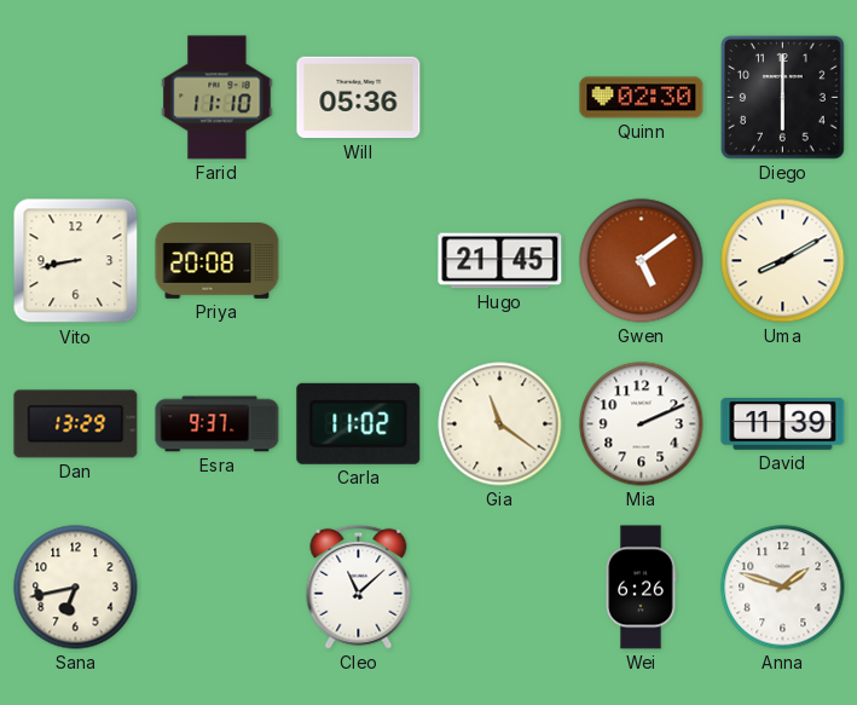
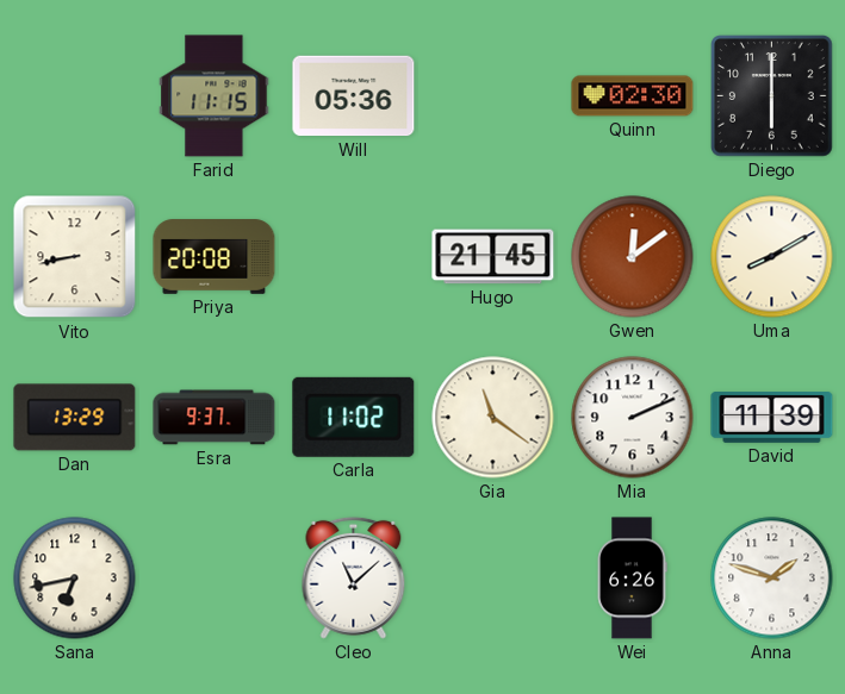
Farid: 11:10 -> 11:15 (215, 96)
Gwen: 5:09 -> 12:09 (633, 257)
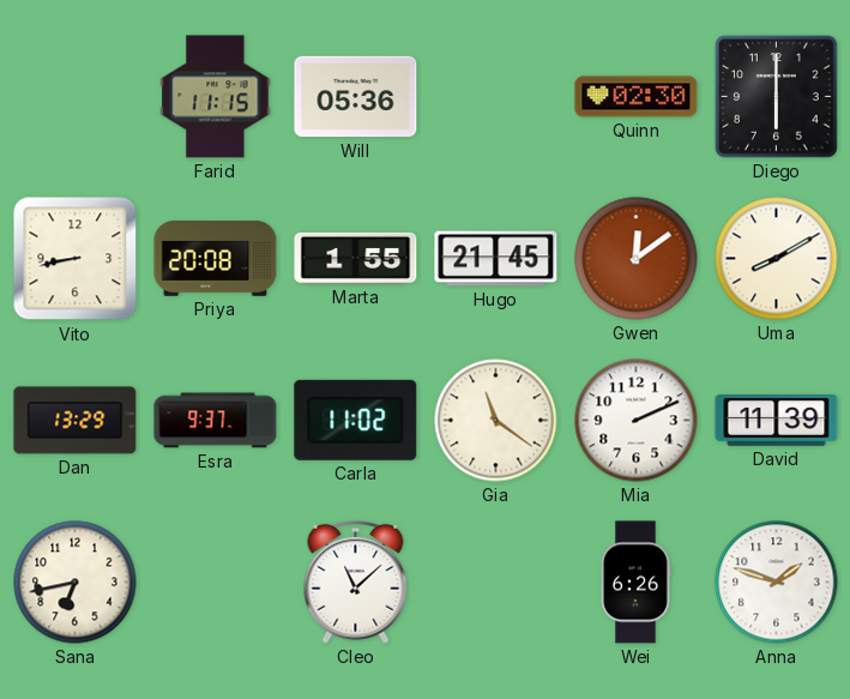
Marta: none -> 1:55 (356, 258)
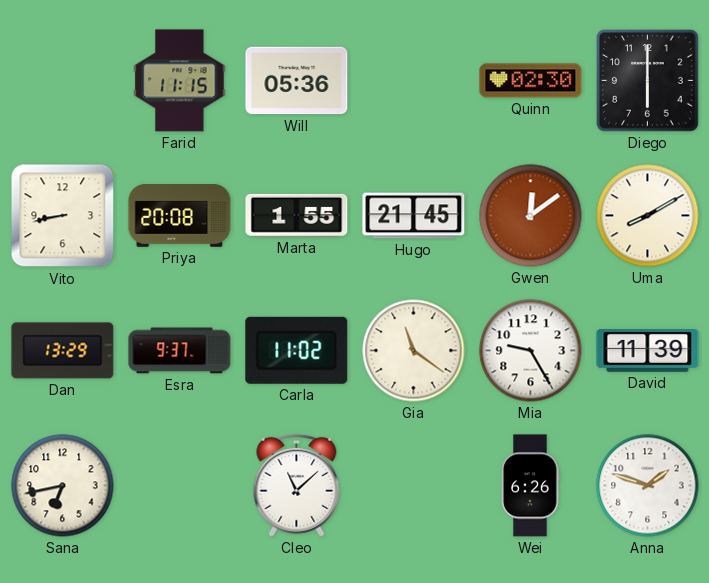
Mia: 2:11 -> 9:25 (531, 351)
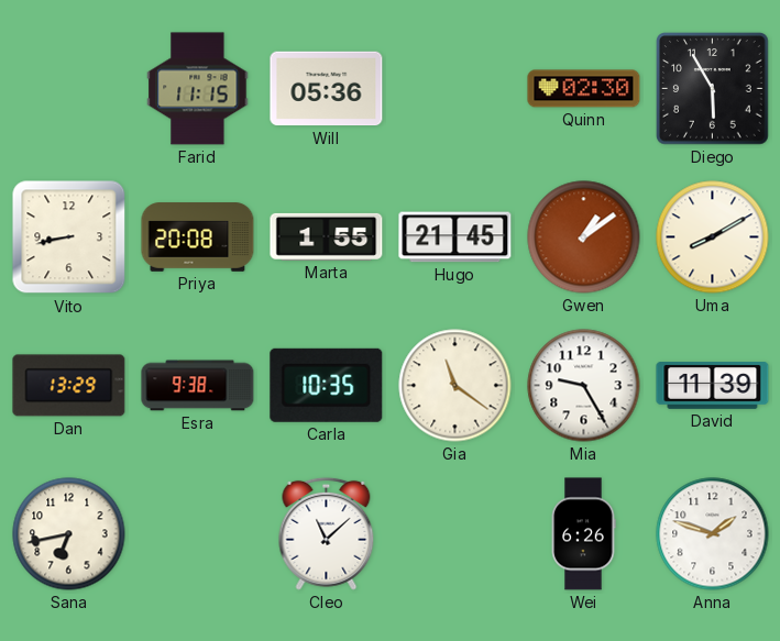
Diego: 6:00 -> 5:55 (713, 89)
Gwen: 12:09 -> 1:09 (584, 237)
Esra: 9:37 -> 9:38 (198, 386)
Carla: 11:02 -> 10:35 (327, 385)
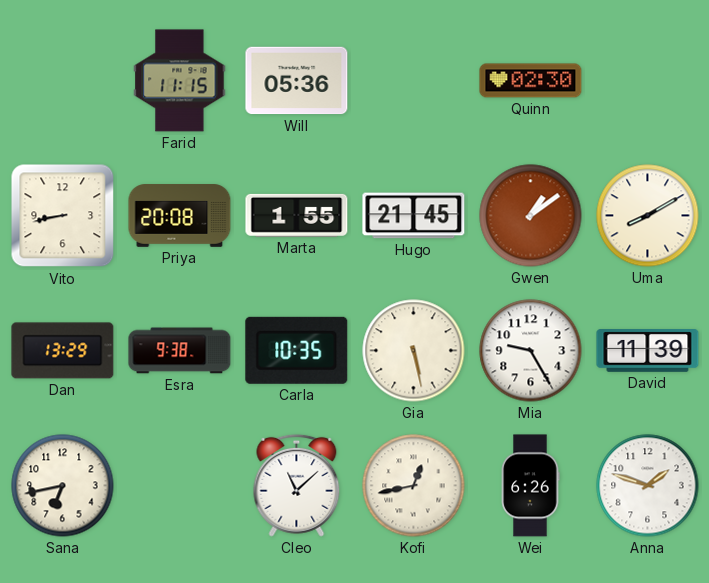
Diego: 5:55 -> none (713, 89)
Gia: 11:21 -> 5:28 (414, 351)
Kofi: none -> 12:43 (414, 486)
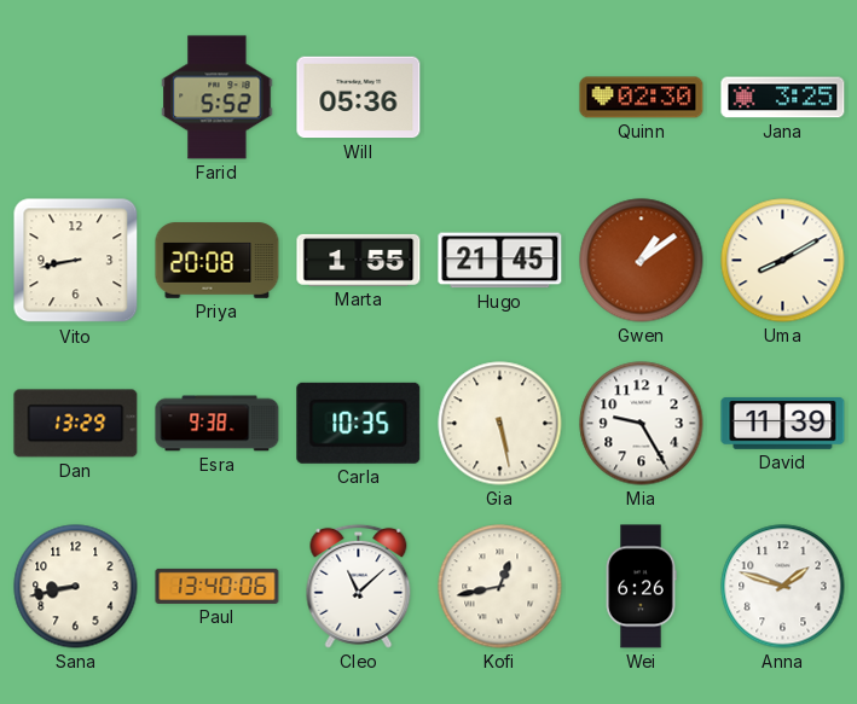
Farid: 11:15 -> 5:52 (218, 98)
Jana: none -> 3:25 (783, 98)
Sana: 6:43 -> 8:43 (76, 587)
Paul: none -> 13:40 (218, 586)
